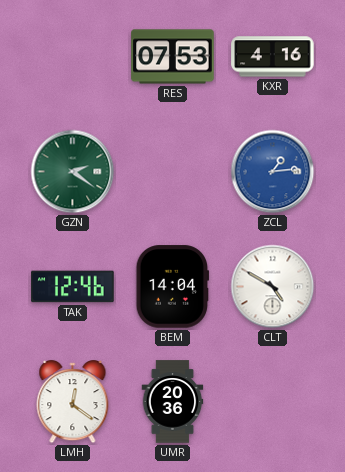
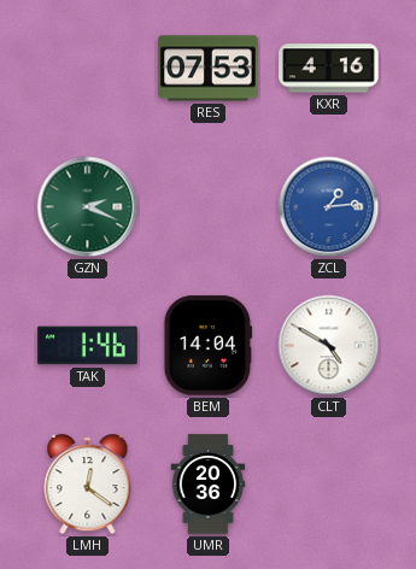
GZN: 2:21 -> 2:19 (88, 207)
TAK: 12:46 -> 1:46 (88, 346)
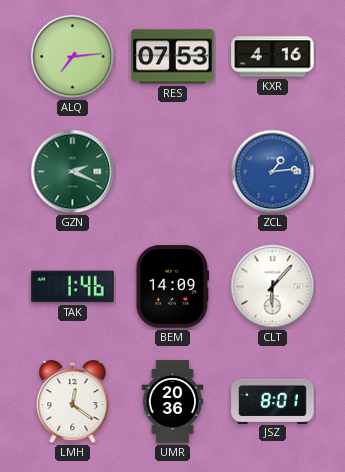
ALQ: none -> 7:14 (73, 57)
BEM: 14:04 -> 14:09 (173, 287)
CLT: 4:50 -> 6:07 (273, 287)
JSZ: none -> 8:01 (273, 401)
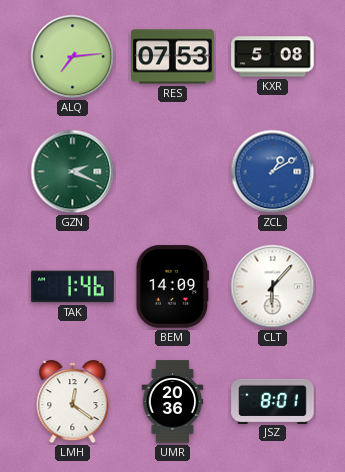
KXR: 4:16 -> 5:08 (273, 57)
ZCL: 1:14 -> 1:10 (273, 172)
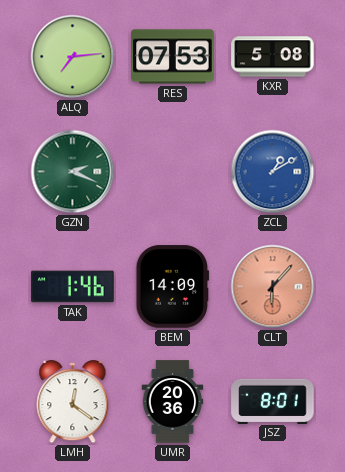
CLT dial: white -> salmon (273, 287)
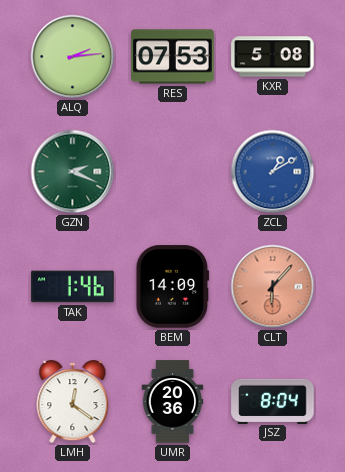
ALQ: 7:14 -> 2:14 (73, 57)
JSZ: 8:01 -> 8:04 (273, 401)
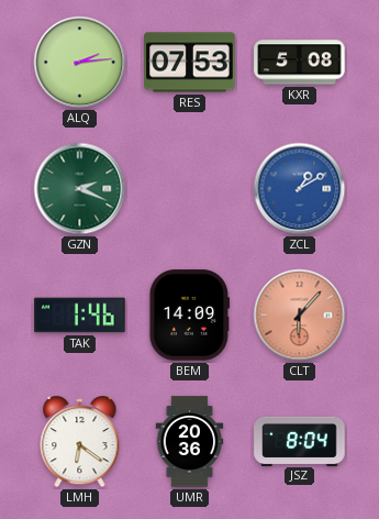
LMH: 12:21 -> 6:21 (80, 442)
